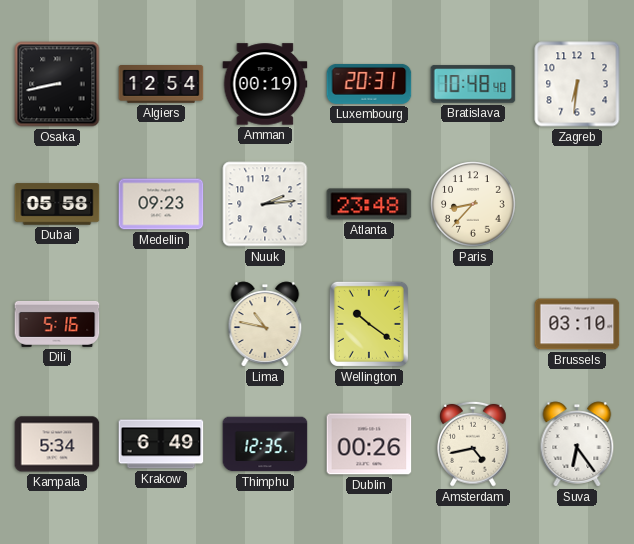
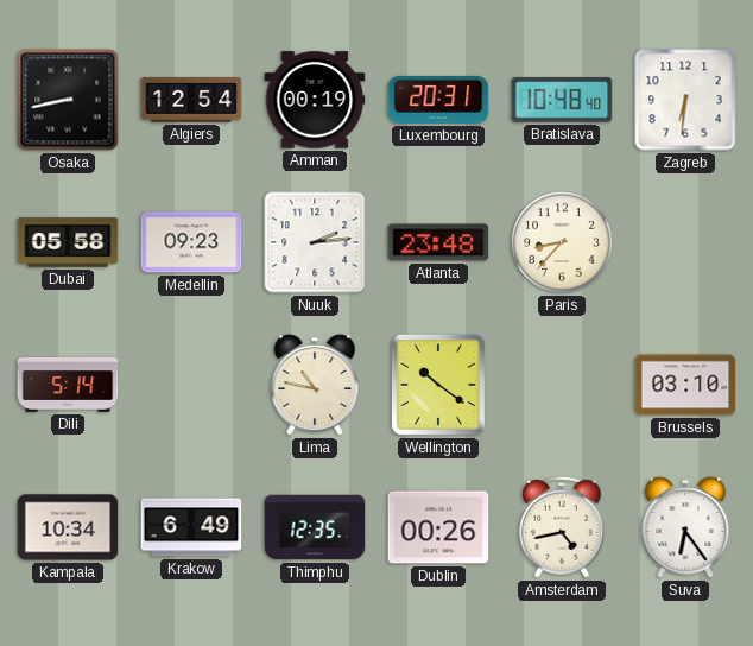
Dili: 5:16 -> 5:14 (68, 385)
Kampala: 5:34 -> 10:34 (68, 527)
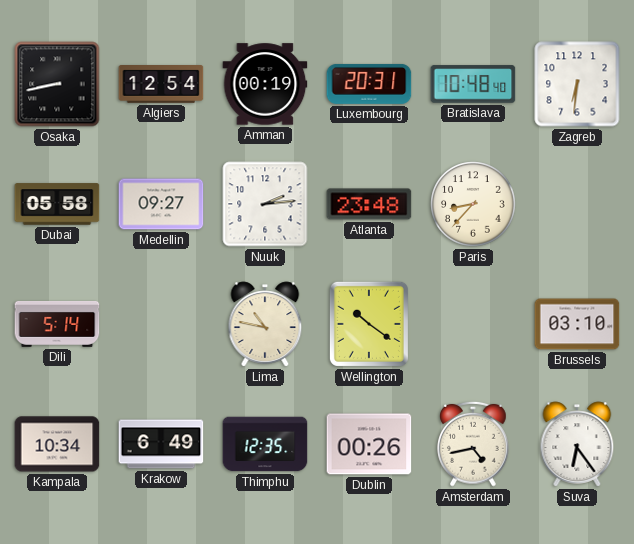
Medellin: 09:23 -> 09:27 (161, 204)
